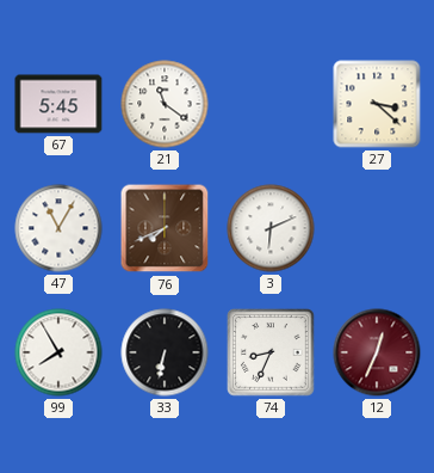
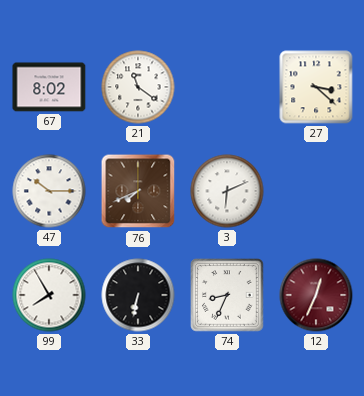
67: 5:45 -> 8:02 (49, 87)
47: 11:05 -> 10:15 (49, 191)
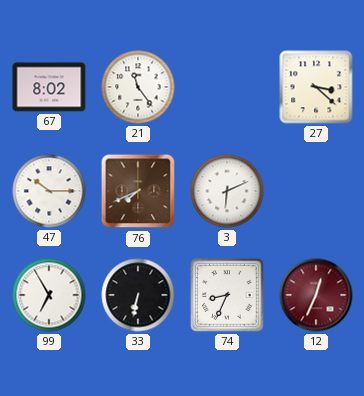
21: 11:21 -> 11:24 (138, 87)
99: 7:55 -> 6:55 (49, 295)
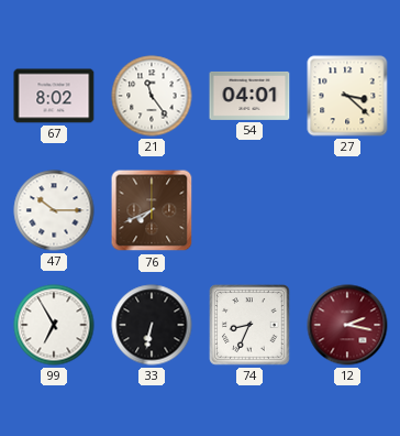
54: none -> 04:01 (249, 96)
3: 6:11 -> none (227, 191)
12: 12:34 -> 2:17 (347, 325)
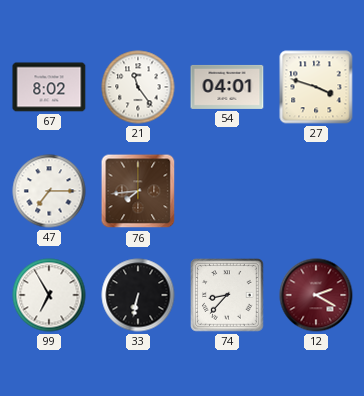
27: 3:22 -> 3:48 (316, 87)
47: 10:15 -> 7:15 (49, 191)
76: 7:41 -> 7:44 (138, 191)
74: 8:34 -> 8:37 (227, 295)
12: 2:17 -> 2:20 (316, 295)
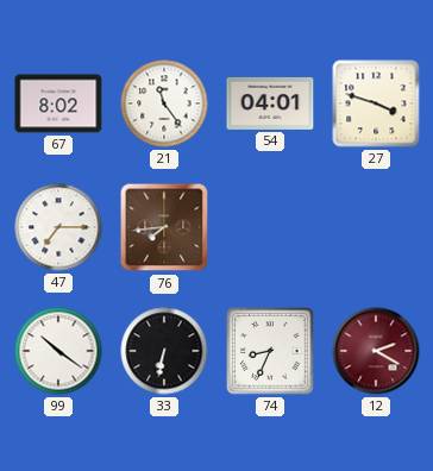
99: 6:55 -> 10:21 (58, 351)
74: 8:37 -> 8:34 (270, 351)
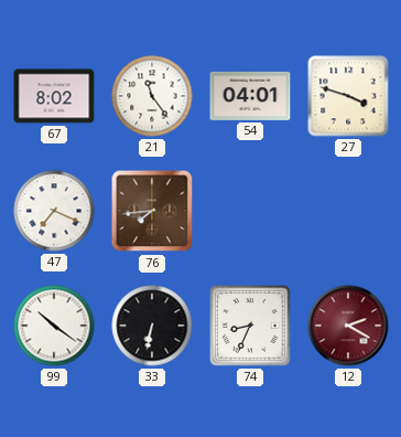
47: 7:15 -> 7:19 (54, 211)
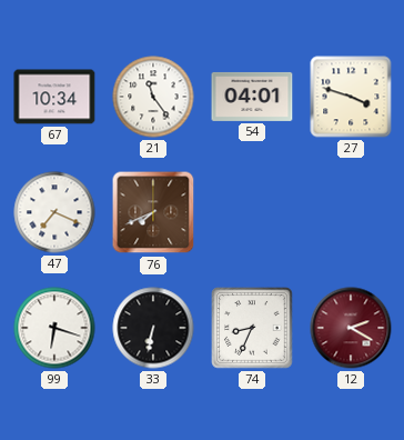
67: 8:02 -> 10:34 (54, 97)
76: 7:44 -> 7:41 (153, 212)
99: 10:21 -> 6:18 (54, 328)
